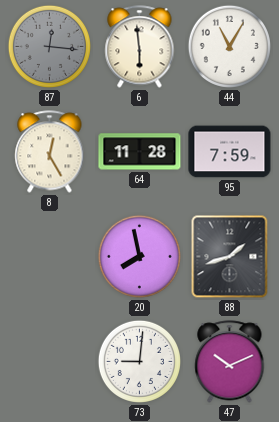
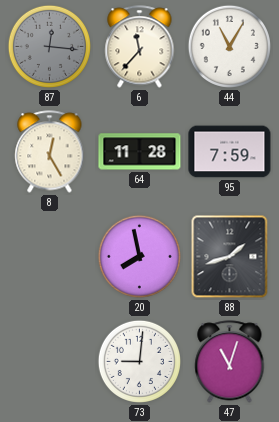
6: 5:59 -> 11:37 (140, 47)
47: 10:11 -> 11:03 (230, 362)
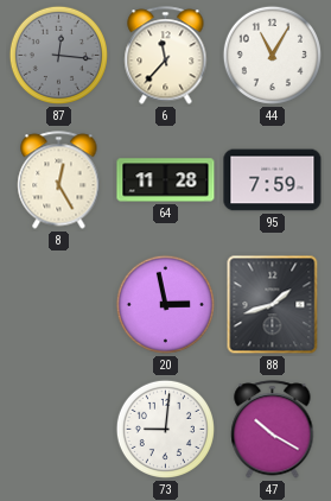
20: 7:58 -> 2:58 (165, 304)
47: 11:03 -> 10:20 (273, 430)
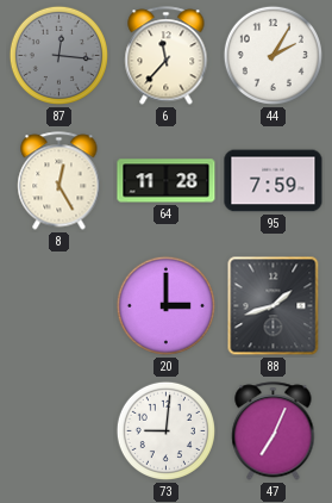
44: 11:05 -> 2:05 (273, 55)
20: 2:58 -> 3:00 (165, 305)
47: 10:20 -> 7:04 (274, 431)
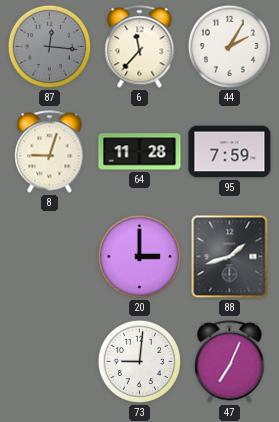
8: 12:25 -> 9:03 (50, 152)
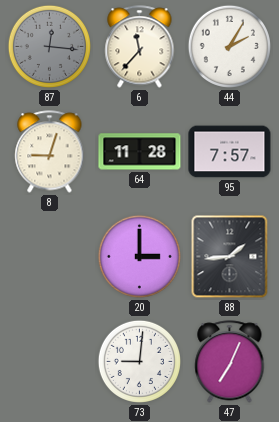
95: 7:59 -> 7:57 (230, 152)
88: 1:42 -> 1:44 (230, 257)
